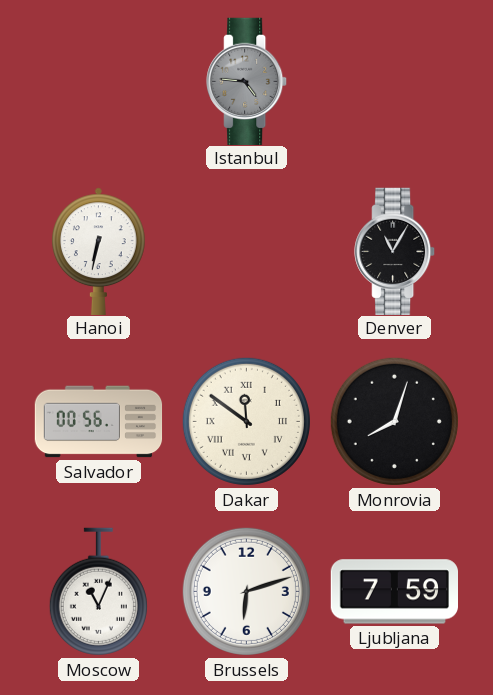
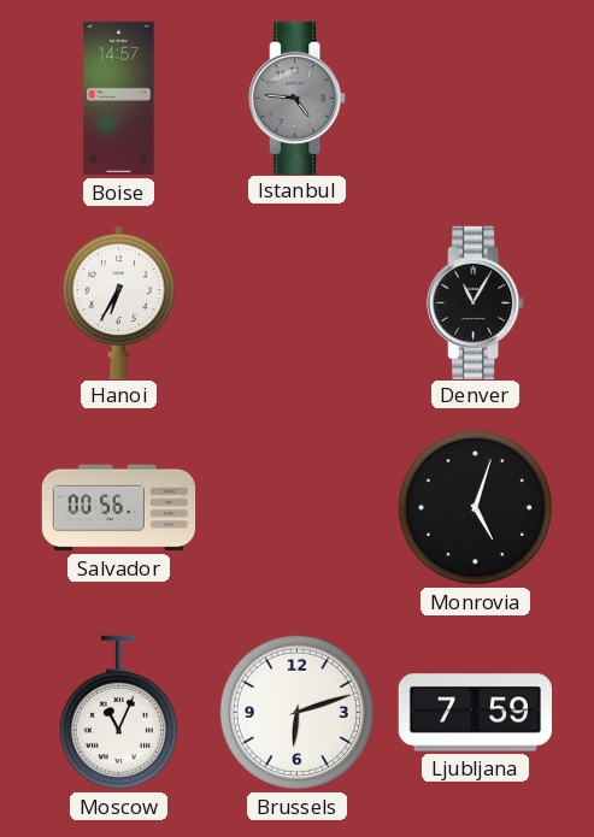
Boise: none -> 14:57 (119, 99)
Hanoi: 6:32 -> 6:35 (118, 302)
Dakar: 11:51 -> none (246, 421)
Monrovia: 8:03 -> 5:03 (475, 507)
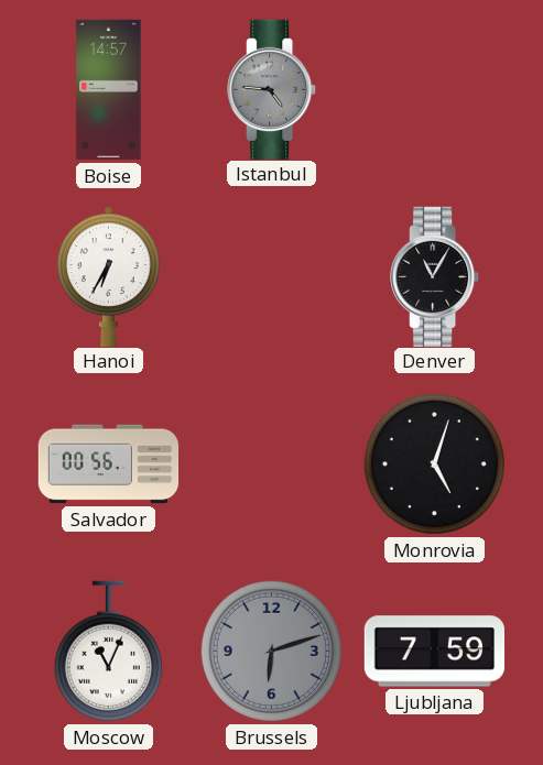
Brussels dial: white -> grey (271, 651)
